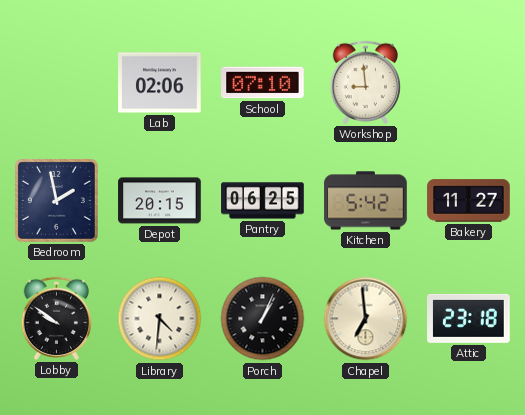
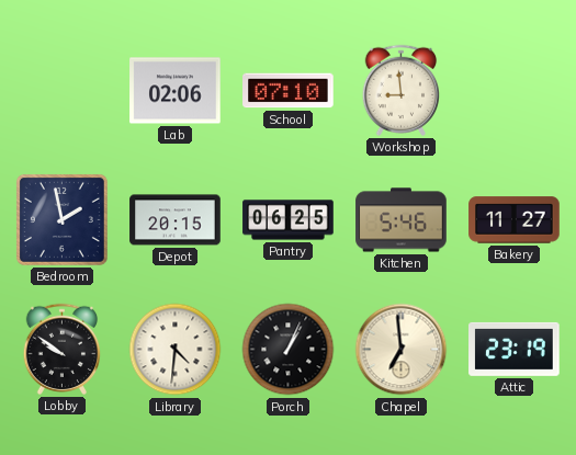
Kitchen: 5:42 -> 5:46 (402, 220)
Attic: 23:18 -> 23:19 (515, 349)
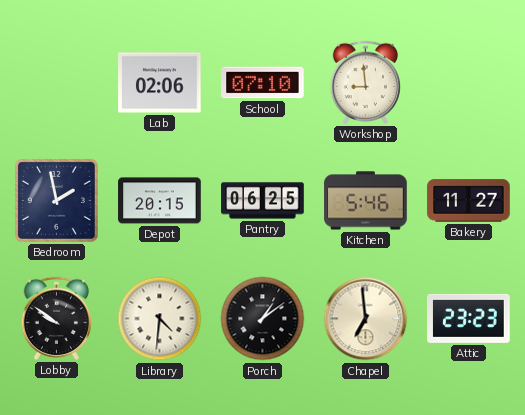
Porch: 1:04 -> 1:09 (263, 319)
Attic: 23:19 -> 23:23 (469, 318)
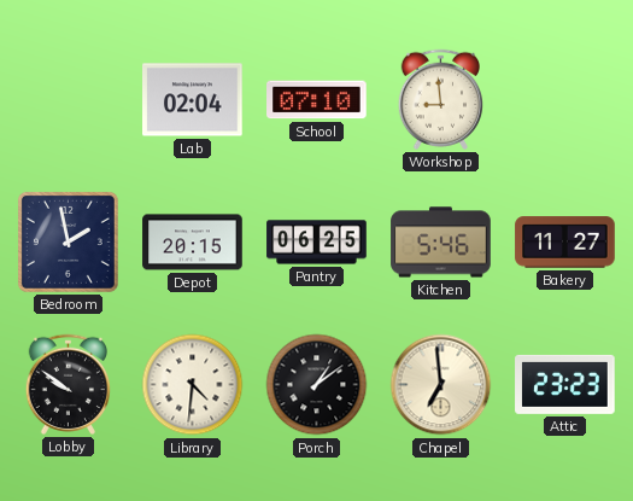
Lab: 02:06 -> 02:04 (193, 100)
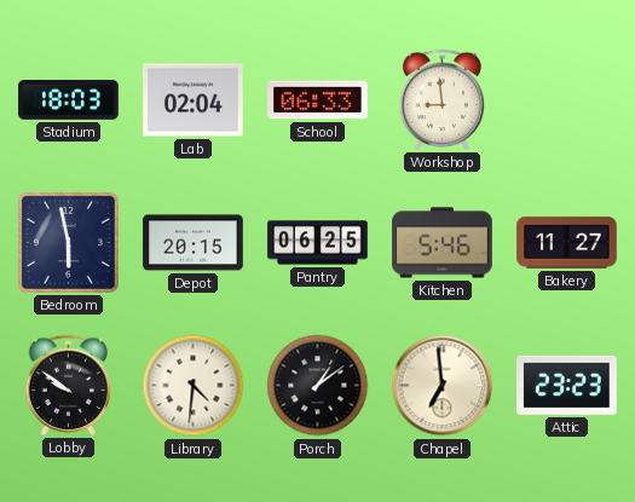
Stadium: none -> 18:03 (69, 100)
School: 07:10 -> 06:33 (318, 100)
Bedroom: 1:58 -> 5:58 (68, 242)
